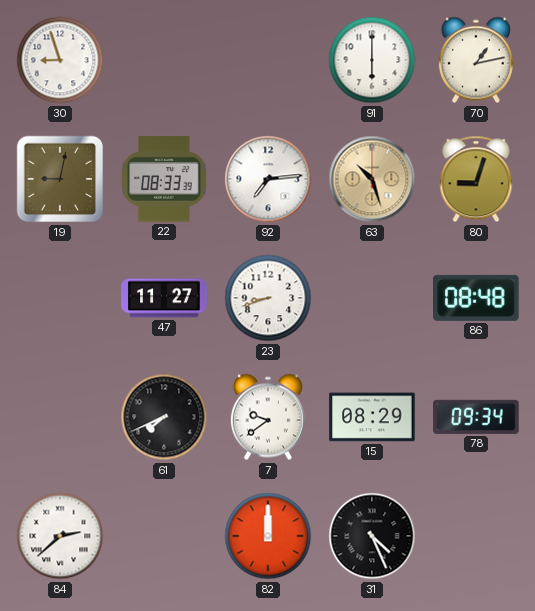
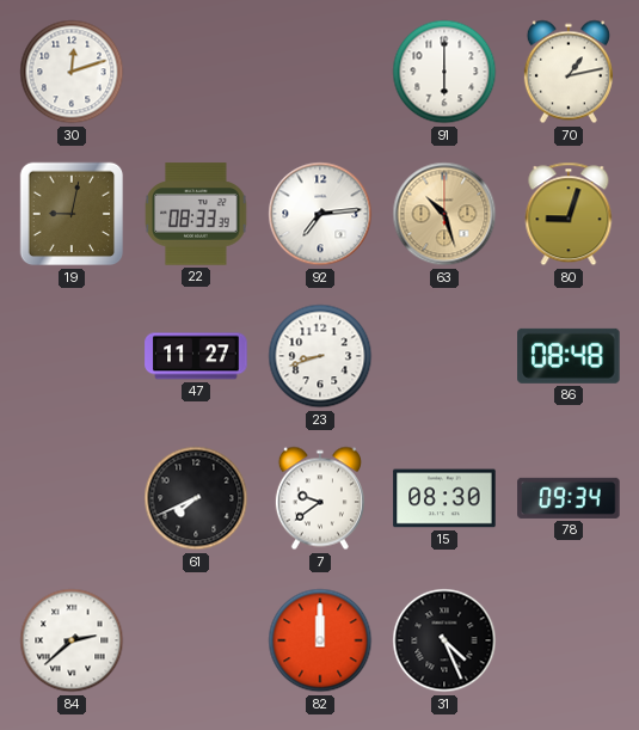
30: 8:57 -> 12:12 (72, 72)
15: 08:29 -> 08:30 (444, 498)
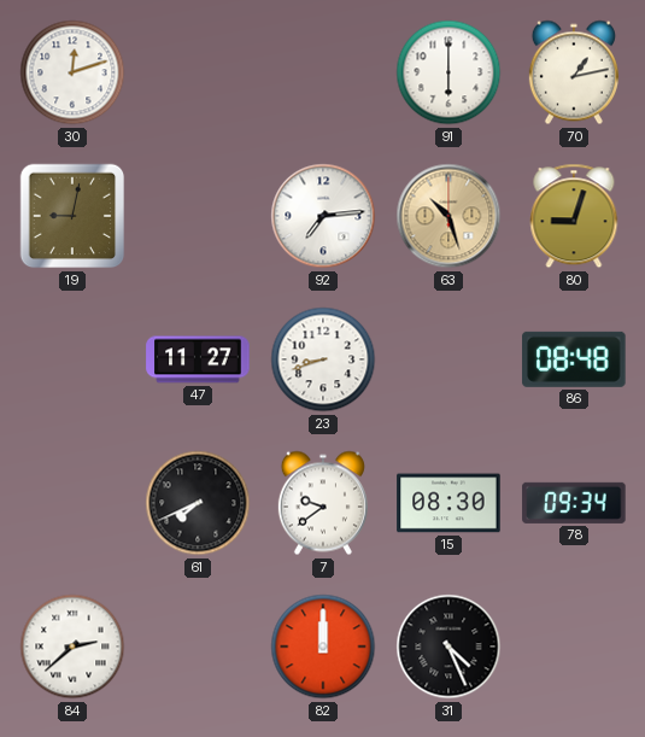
22: 08:33 -> none (196, 214)
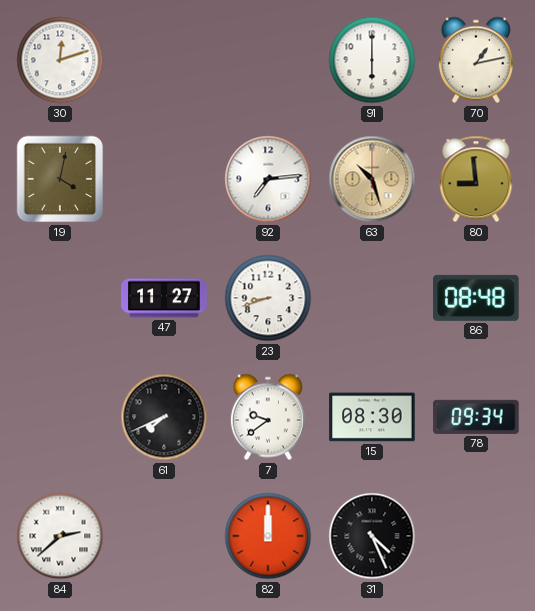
19: 9:02 -> 4:02 (60, 179)
80: 9:03 -> 8:59 (476, 179)
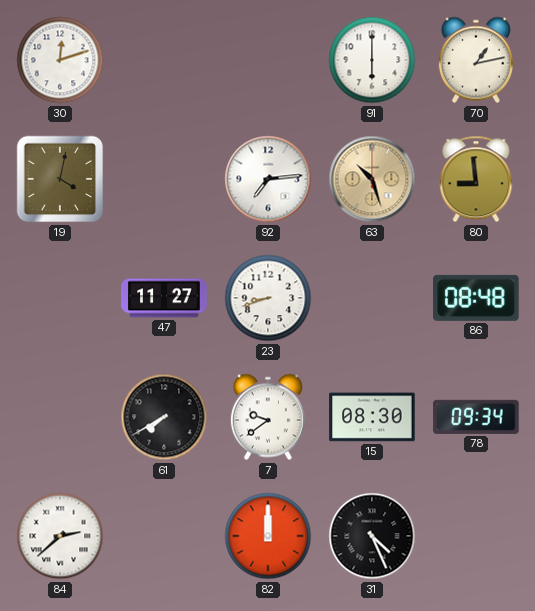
61: 7:41 -> 7:40 (164, 417)
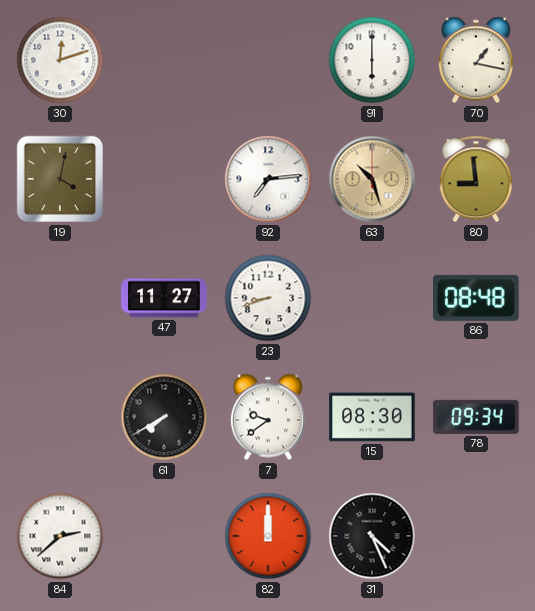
70: 1:13 -> 1:17 (476, 60)
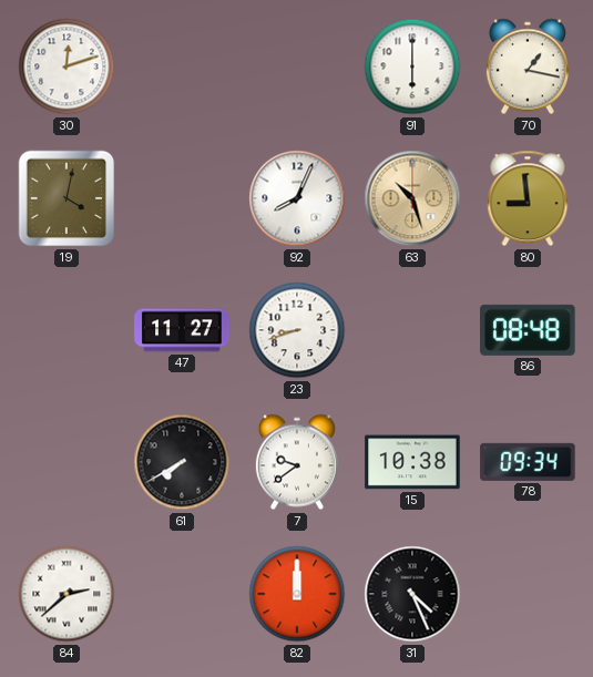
92: 7:14 -> 8:04 (297, 198)
15: 08:30 -> 10:38 (412, 462)
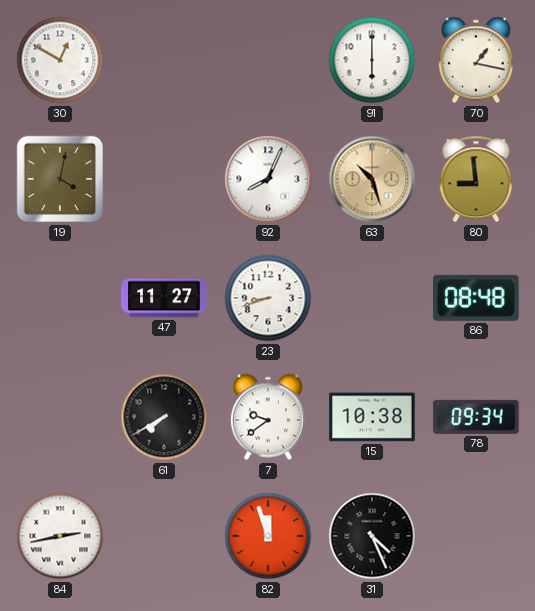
30: 12:12 -> 12:50 (60, 60)
84: 2:38 -> 2:43 (60, 536)
82: 12:00 -> 11:57 (268, 536)
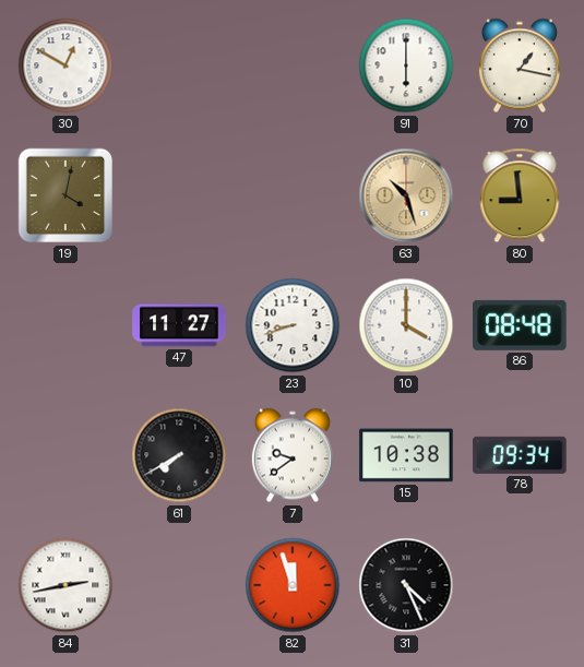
92: 8:04 -> none (268, 179)
10: none -> 4:00 (406, 325)
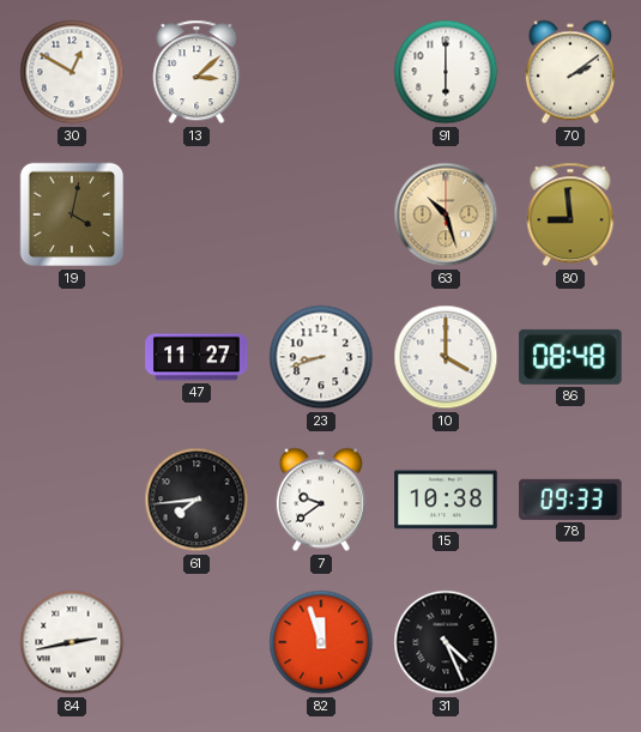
13: none -> 3:08 (196, 72)
70: 1:17 -> 2:09 (570, 72)
61: 7:40 -> 7:44 (196, 500)
78: 09:34 -> 09:33 (570, 500)
